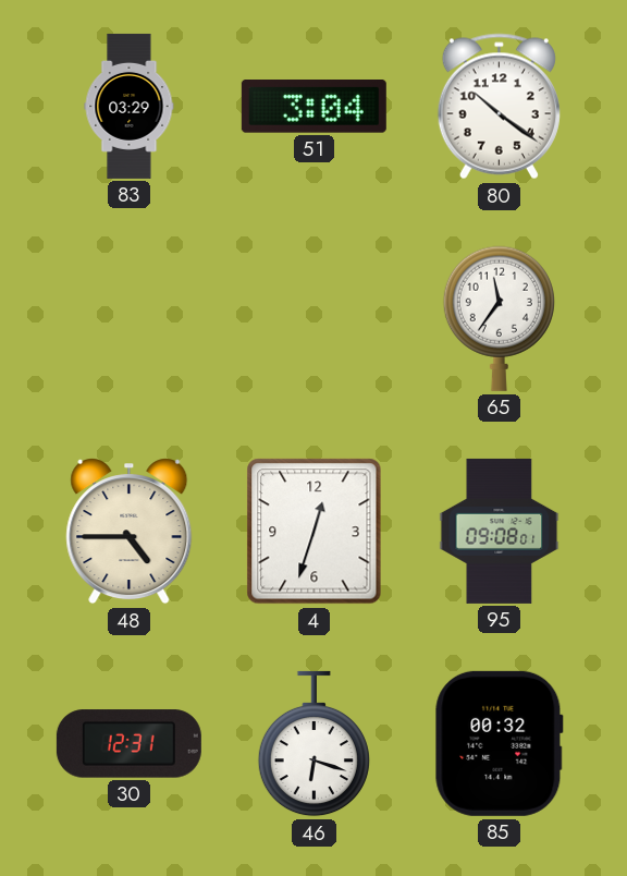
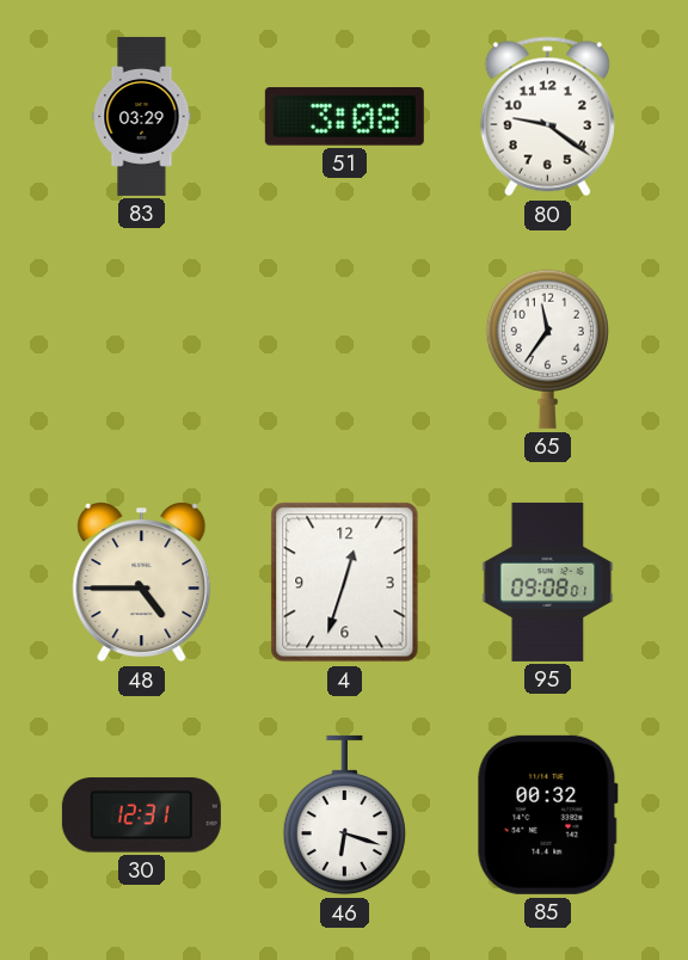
51: 3:04 -> 3:08 (344, 117)
80: 10:21 -> 9:21 (547, 117)
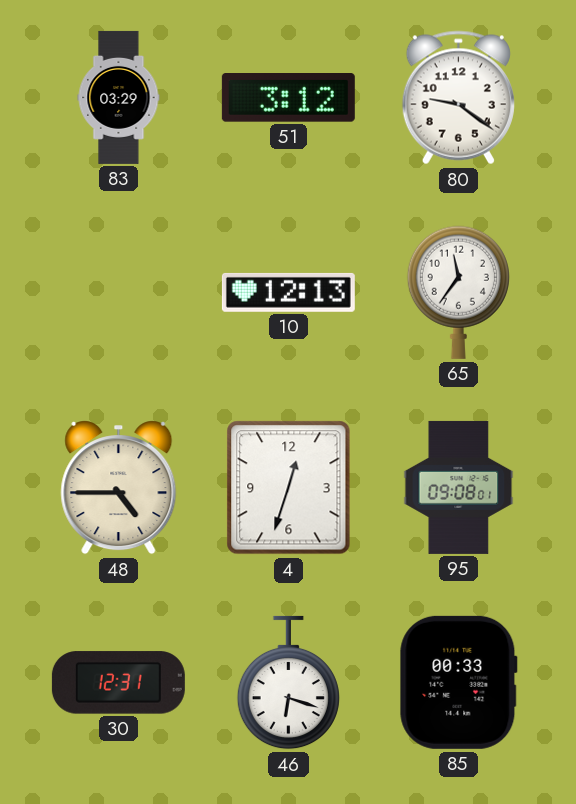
51: 3:08 -> 3:12 (288, 98)
10: none -> 12:13 (288, 292)
85: 00:32 -> 00:33 (458, 682)
